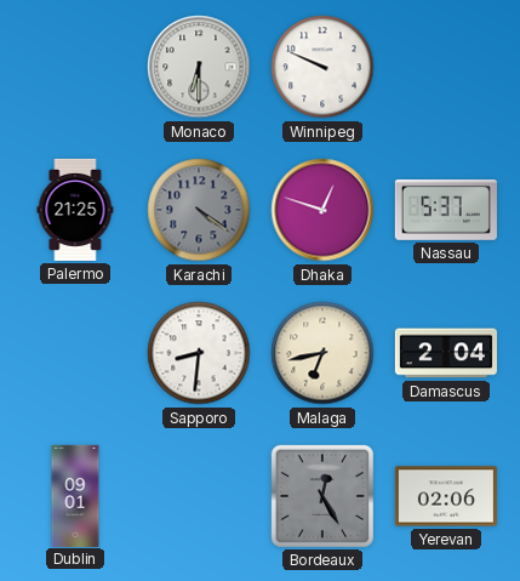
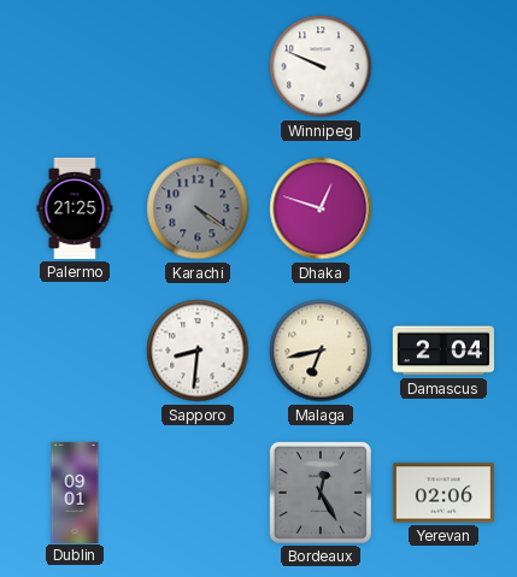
Monaco: 6:30 -> none (199, 67)
Nassau: 5:37 -> none (446, 210)
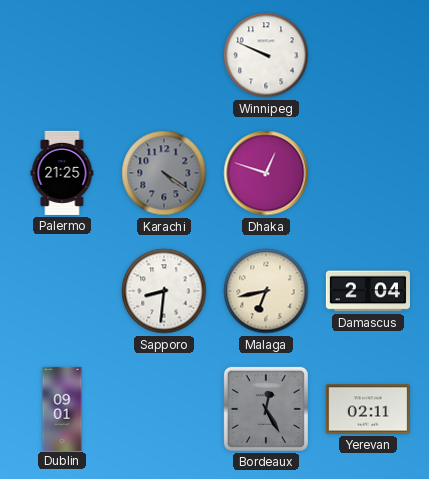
Yerevan: 02:06 -> 02:11 (368, 409)
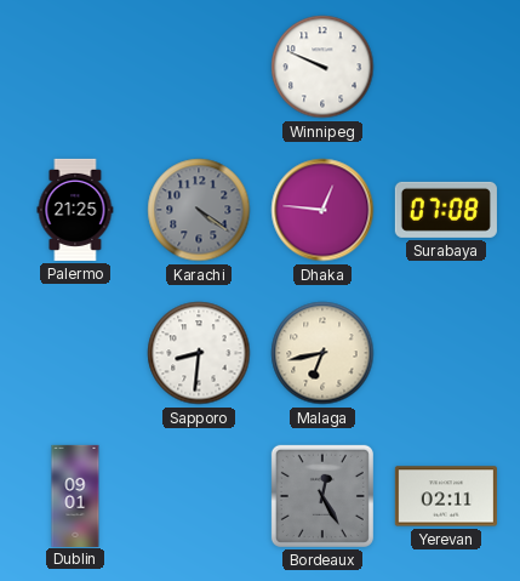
Dhaka: 12:48 -> 12:46 (322, 210)
Surabaya: none -> 07:08 (446, 210)
Damascus: 2:04 -> none (368, 291)
